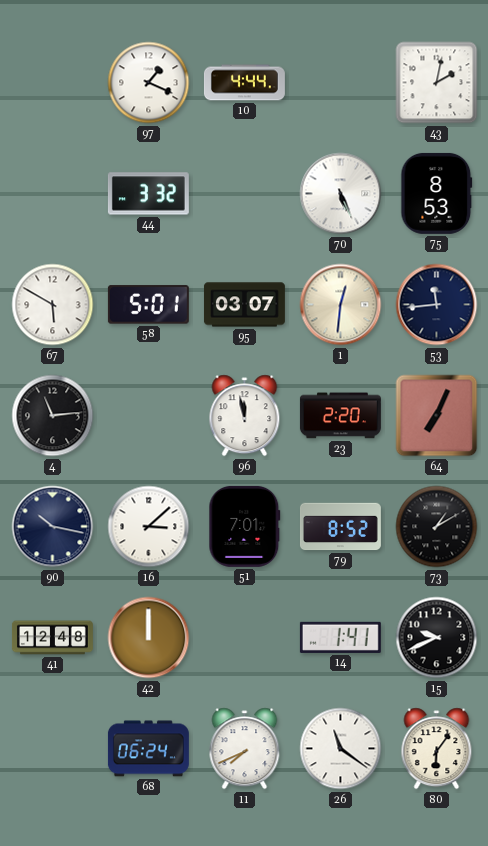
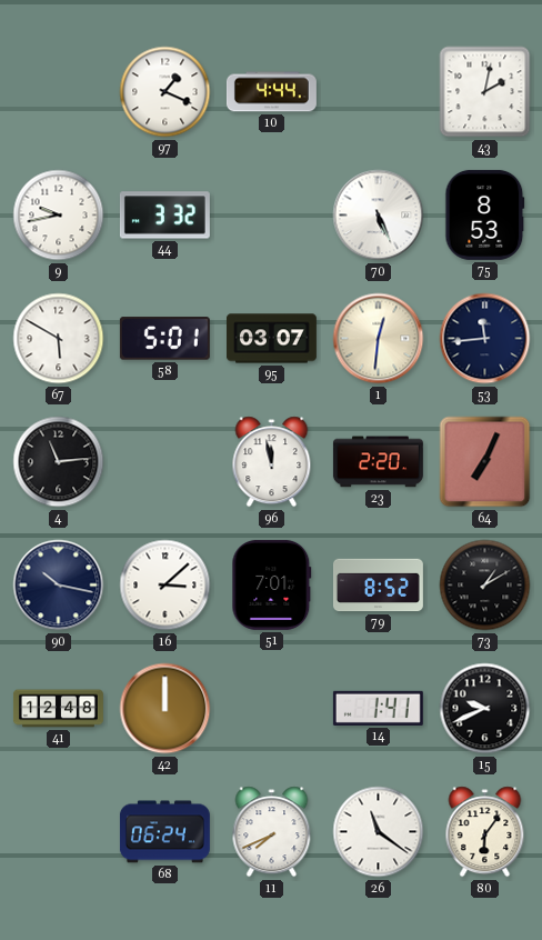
9: none -> 9:43 (59, 216)
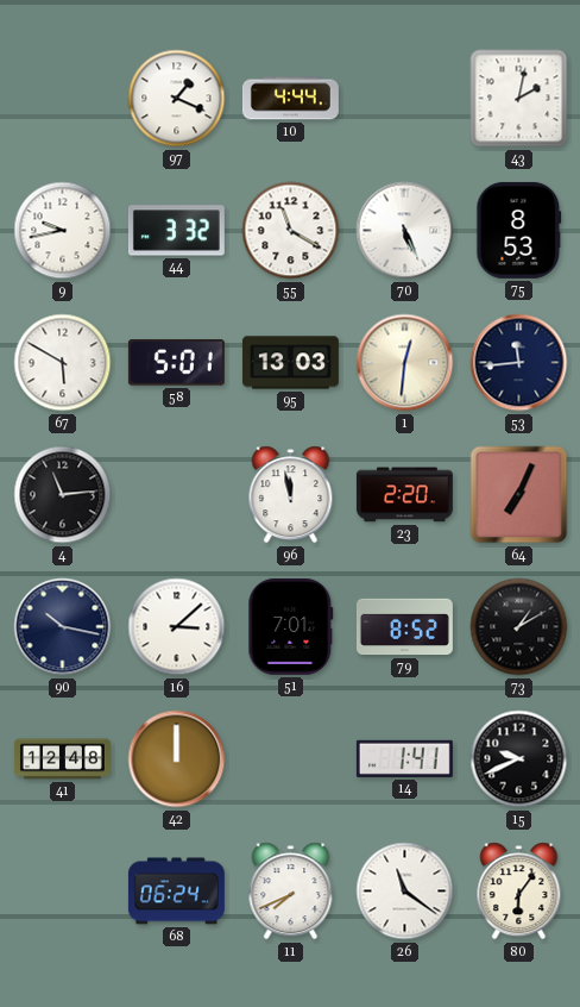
55: none -> 11:20 (291, 231)
95: 03:07 -> 13:03 (290, 363)
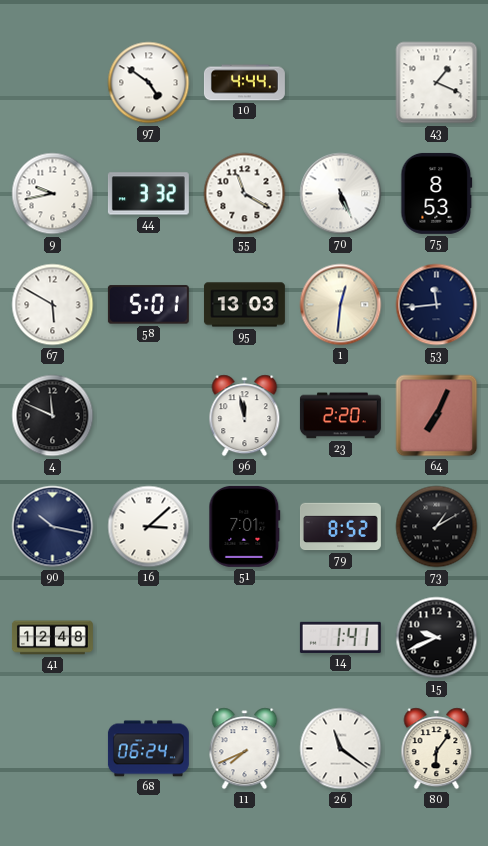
97: 1:19 -> 4:51 (149, 83)
43: 2:02 -> 1:19 (437, 83)
4: 11:14 -> 11:49 (53, 416)
42: 12:00 -> none (177, 759)
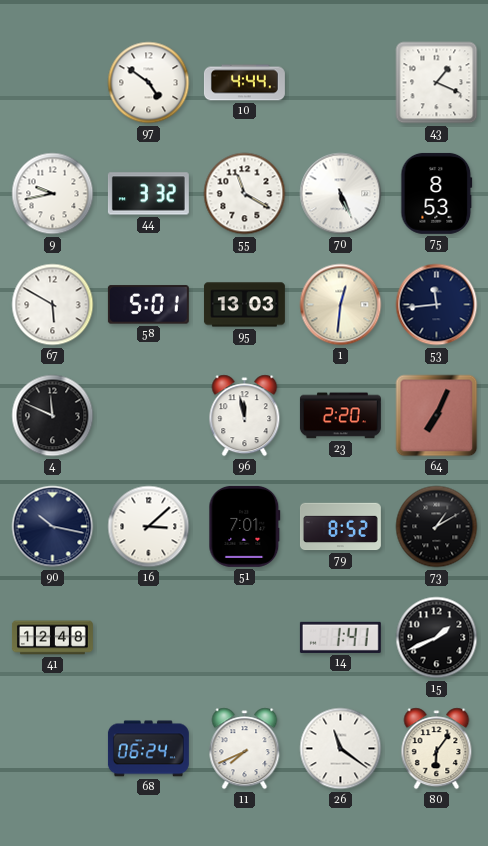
15: 9:41 -> 1:41 (437, 638)
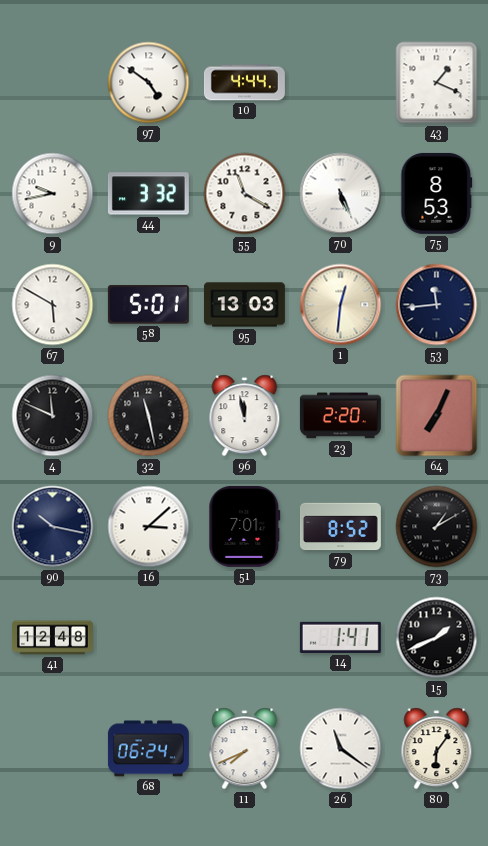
32: none -> 11:28 (149, 416)
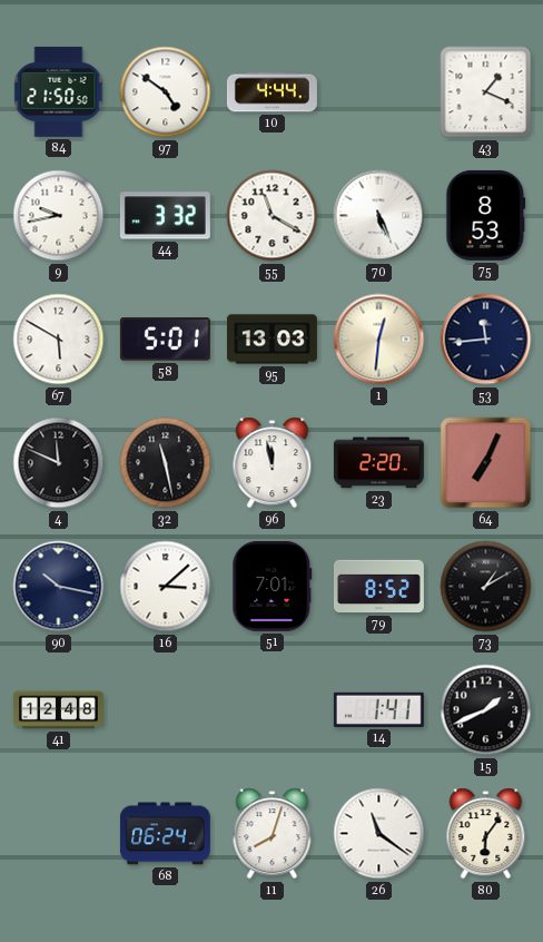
84: none -> 21:50 (59, 91)
11: 7:41 -> 8:03 (273, 834)
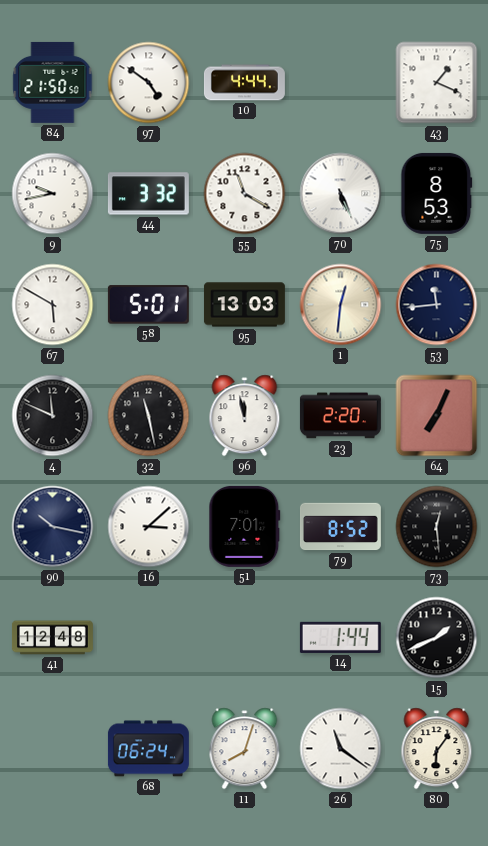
73: 1:10 -> 12:29 (437, 527)
14: 1:41 -> 1:44 (340, 637)
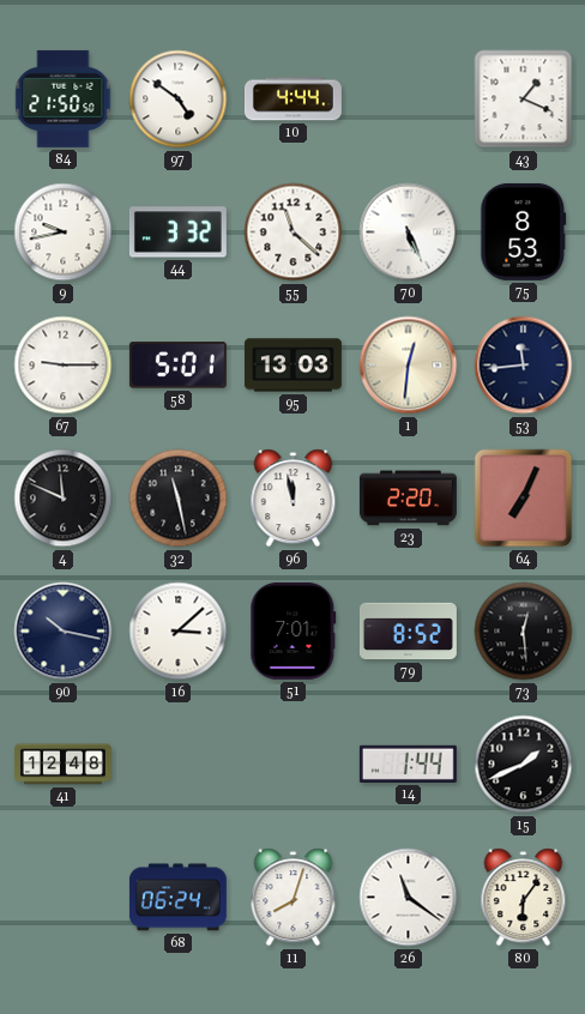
55: 11:20 -> 11:22 (294, 233)
67: 5:50 -> 9:15 (64, 366)
